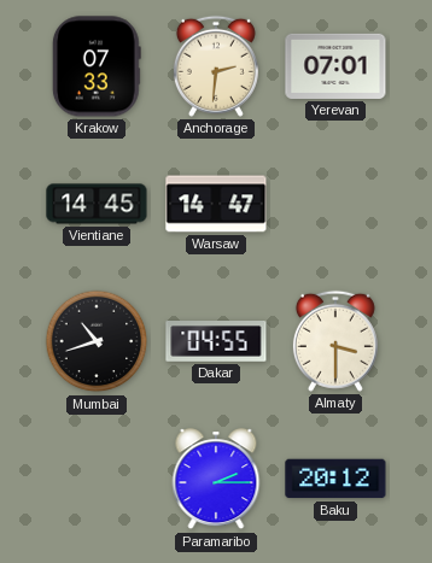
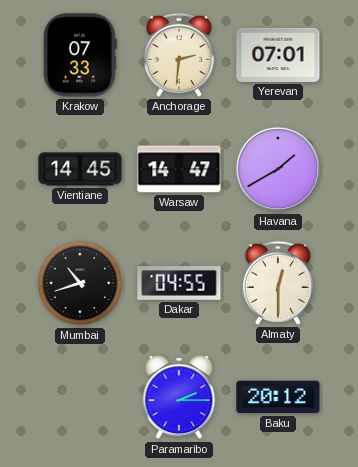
Havana: none -> 1:40 (278, 169)
Almaty: 3:30 -> 12:30 (278, 283)
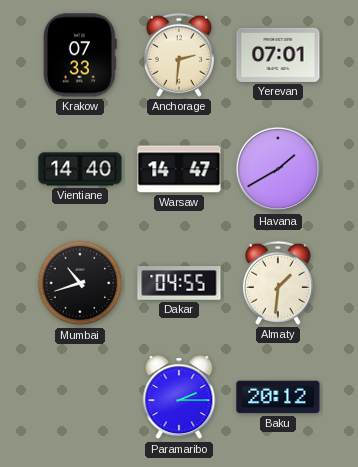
Vientiane: 14:45 -> 14:40 (80, 169)
Almaty: 12:30 -> 1:31 (278, 283)
